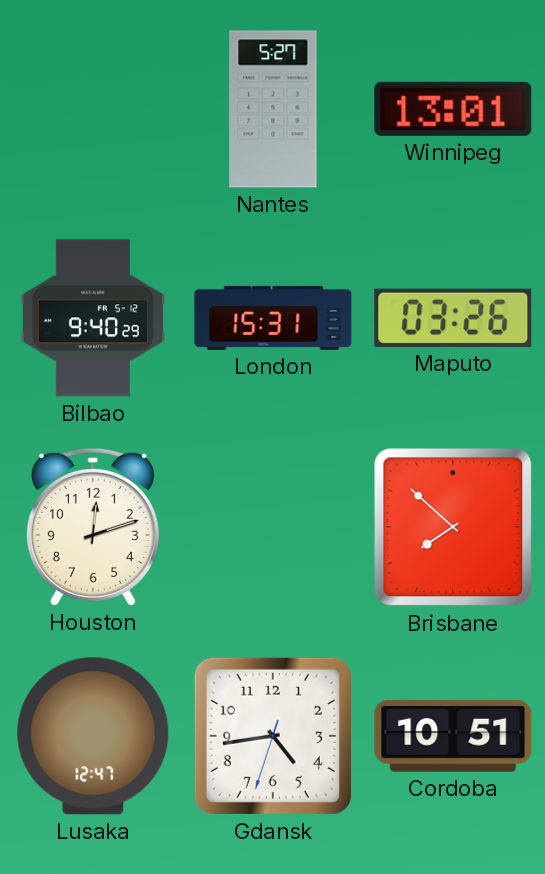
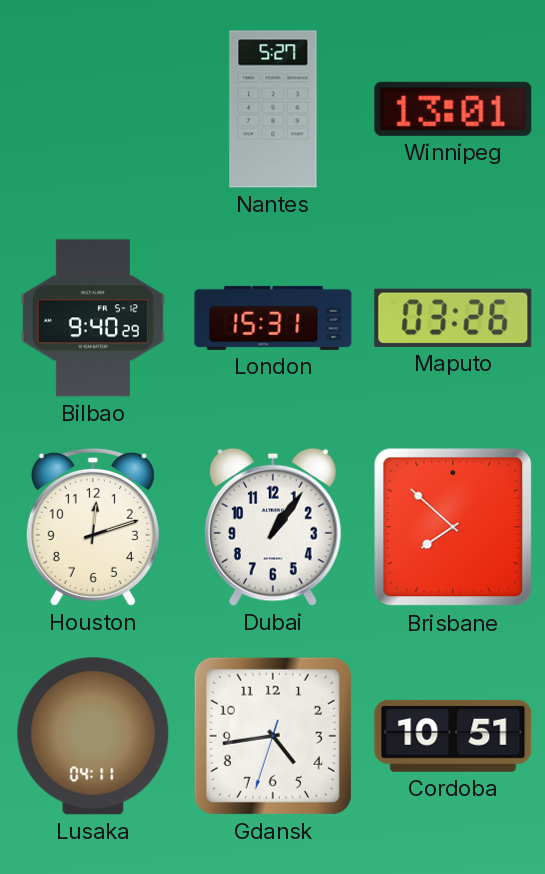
Dubai: none -> 1:06 (273, 527)
Lusaka: 12:47 -> 04:11 (93, 736)
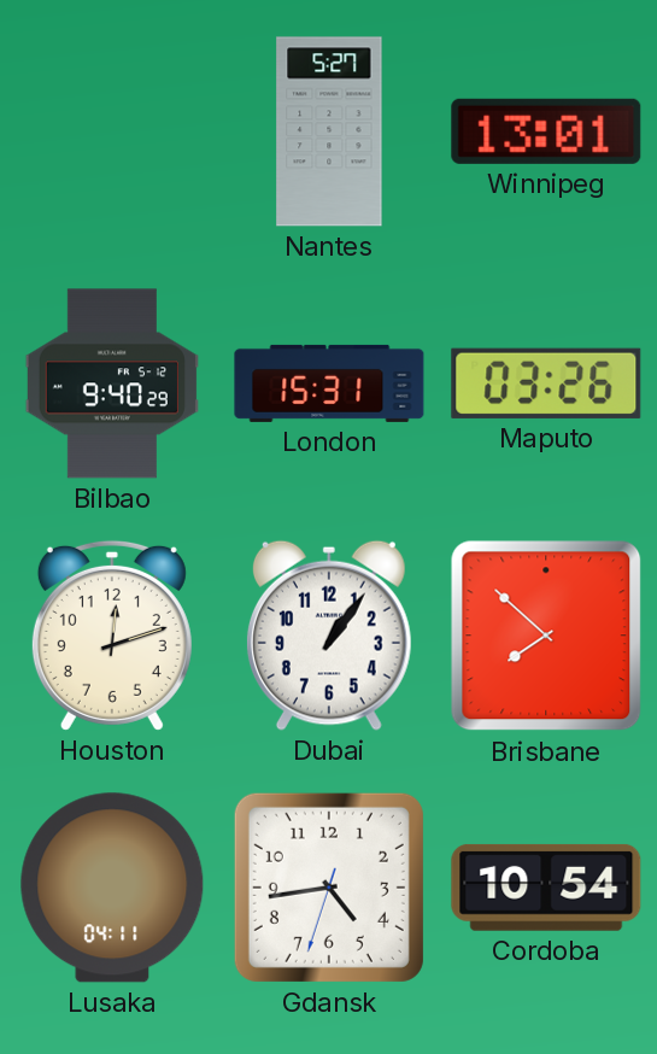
Cordoba: 10:51 -> 10:54 (546, 888)
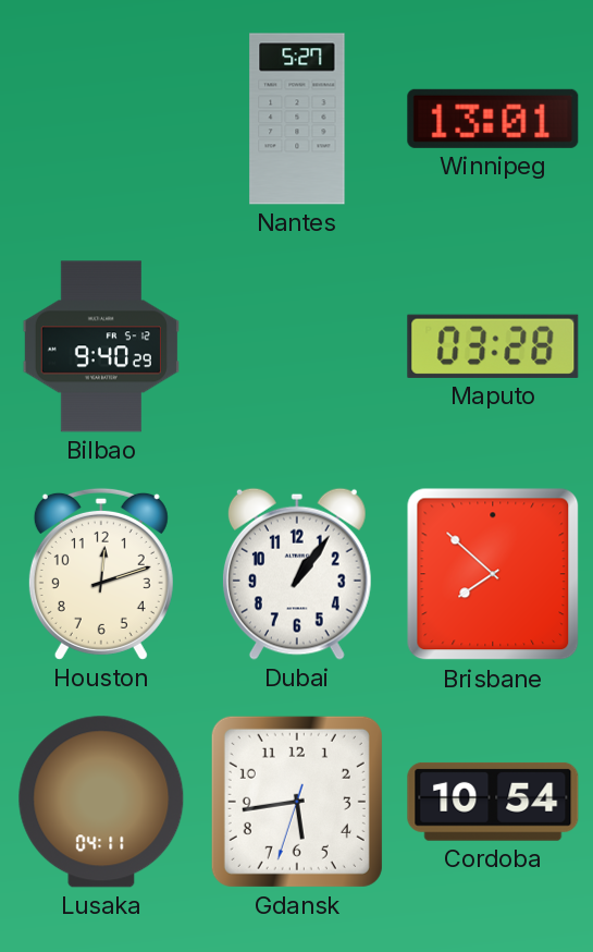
London: 15:31 -> none (329, 383)
Maputo: 03:26 -> 03:28 (493, 346)
Gdansk: 4:43 -> 5:43 (297, 802)
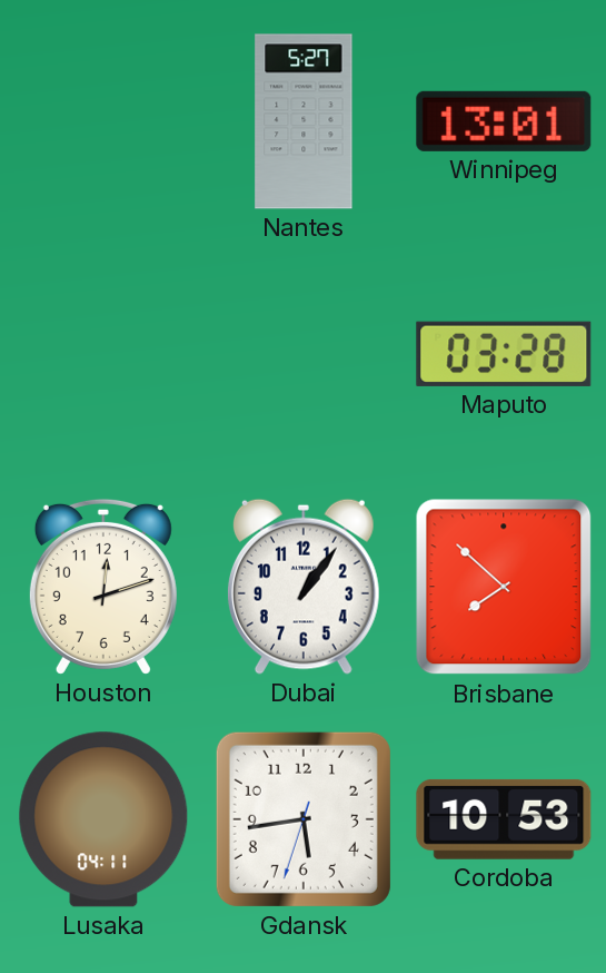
Bilbao: 9:40 -> none (101, 346)
Cordoba: 10:54 -> 10:53 (504, 819)
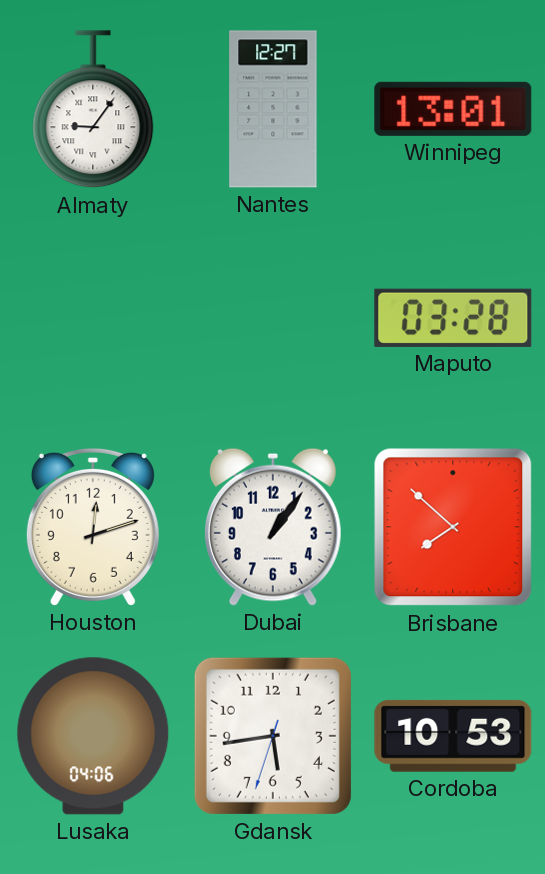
Almaty: none -> 9:06 (93, 110)
Nantes: 5:27 -> 12:27 (273, 109)
Lusaka: 04:11 -> 04:06 (93, 736)
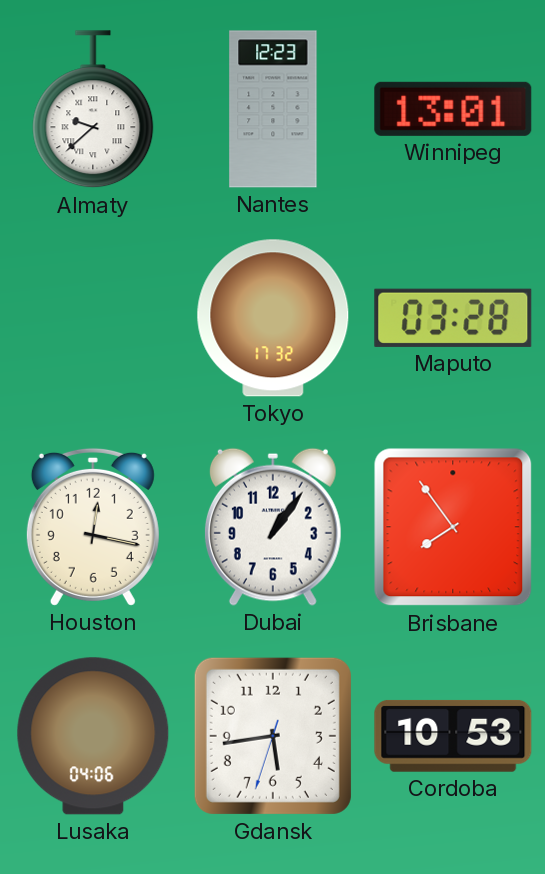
Almaty: 9:06 -> 9:38 (93, 110)
Nantes: 12:27 -> 12:23 (273, 109)
Tokyo: none -> 17:32 (273, 318)
Houston: 12:12 -> 12:17 (93, 527)
Brisbane: 7:52 -> 7:54 (453, 527)
